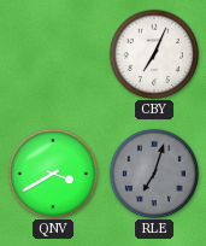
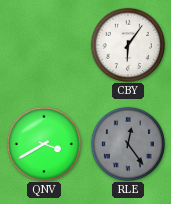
CBY: 7:04 -> 6:06 (127, 44)
RLE: 7:03 -> 12:24 (127, 143)
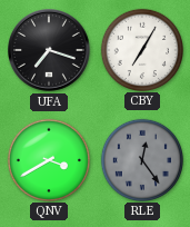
UFA: none -> 7:18 (50, 51)
CBY: 6:06 -> 7:05 (141, 49)
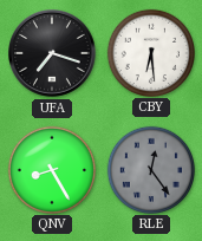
CBY: 7:05 -> 6:29 (150, 52)
QNV: 3:40 -> 8:25 (51, 169)
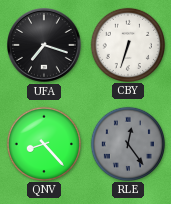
CBY: 6:29 -> 6:33 (127, 44)
QNV: 8:25 -> 8:23 (43, 143)
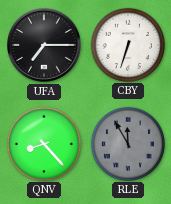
UFA: 7:18 -> 7:15 (45, 46)
RLE: 12:24 -> 11:55 (127, 143)
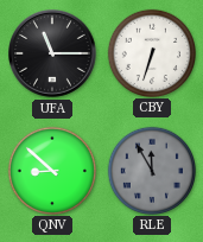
UFA: 7:15 -> 11:15 (53, 55)
QNV: 8:23 -> 8:52 (51, 170)
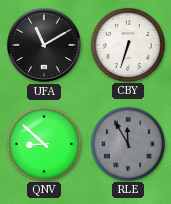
UFA: 11:15 -> 11:10 (45, 46)
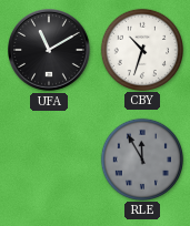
CBY: 6:33 -> 10:33 (141, 49)
QNV: 8:52 -> none (43, 143)
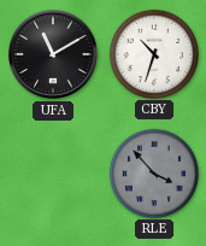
RLE: 11:55 -> 3:53 (153, 172)
